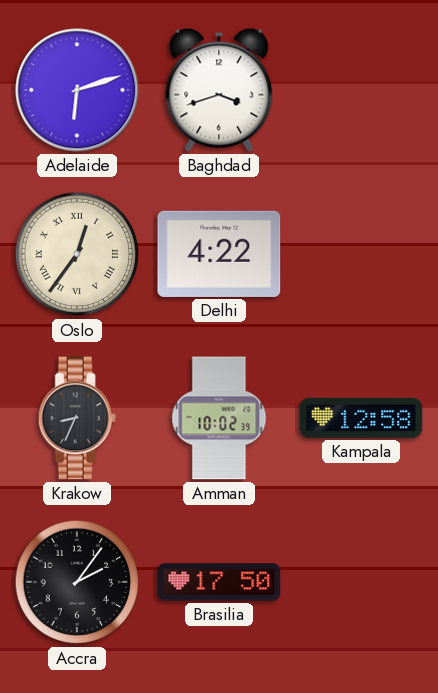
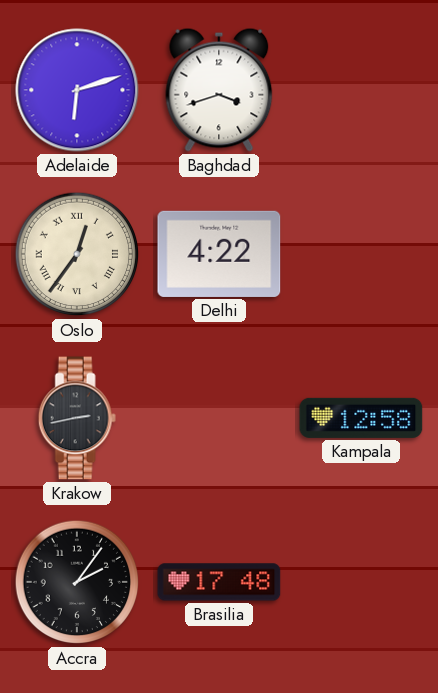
Krakow: 8:34 -> 2:43 (77, 418)
Amman: 10:02 -> none (219, 418)
Brasilia: 17:50 -> 17:48 (219, 582)
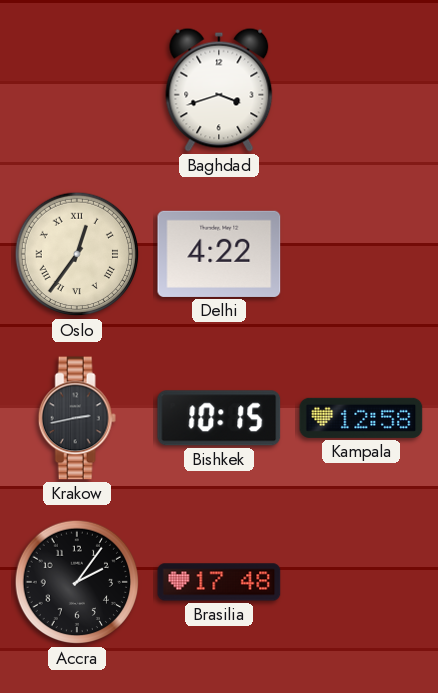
Adelaide: 6:12 -> none (77, 90)
Bishkek: none -> 10:15 (219, 418)
